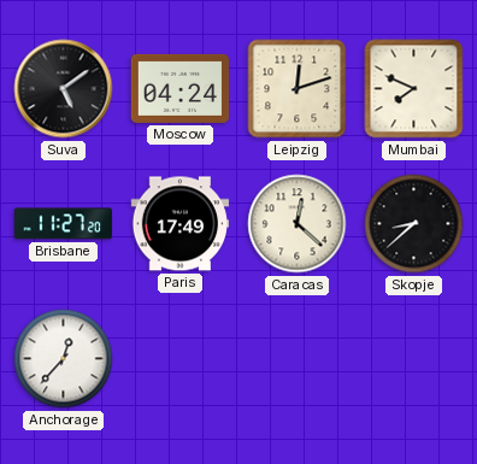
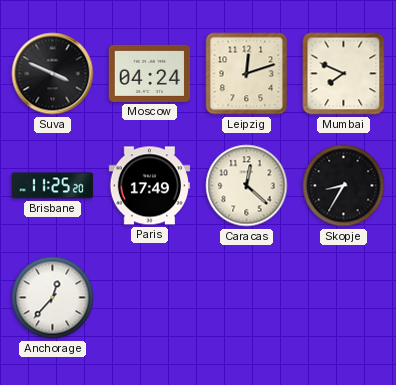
Suva: 5:09 -> 3:49 (53, 74)
Brisbane: 11:27 -> 11:25 (52, 186)
Skopje: 8:38 -> 8:35 (344, 186)
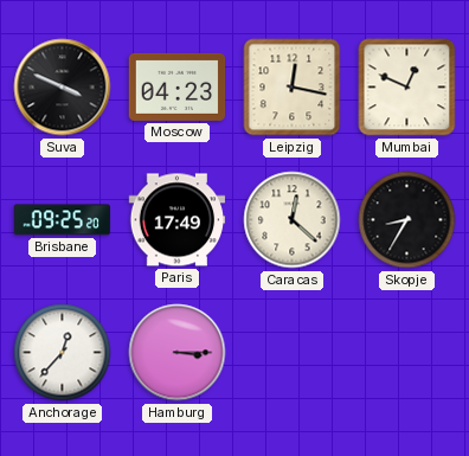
Moscow: 04:24 -> 04:23 (178, 86)
Leipzig: 12:12 -> 12:17 (293, 88)
Mumbai: 7:49 -> 12:49 (407, 88)
Brisbane: 11:25 -> 09:25 (62, 220)
Hamburg: none -> 3:15 (178, 353)
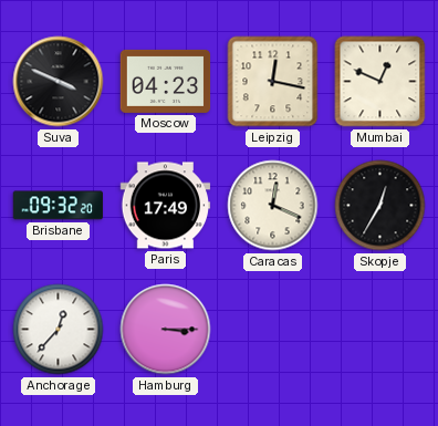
Brisbane: 09:25 -> 09:32 (58, 206)
Caracas: 12:22 -> 12:19 (273, 206)
Skopje: 8:35 -> 12:35 (380, 206)
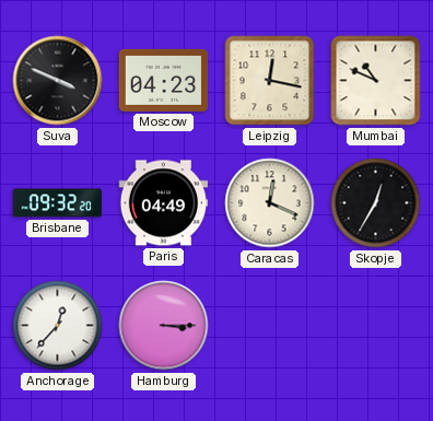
Mumbai: 12:49 -> 10:49 (376, 81)
Paris: 17:49 -> 04:49 (164, 203)
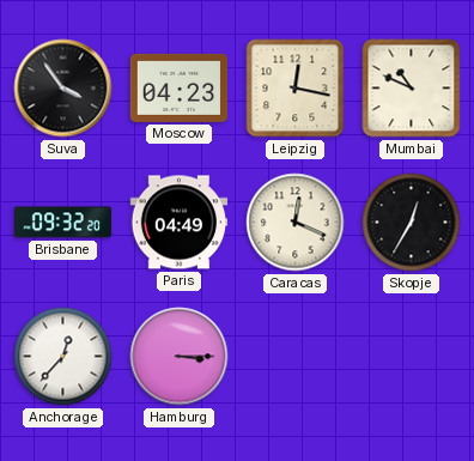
Suva: 3:49 -> 3:54 (63, 89)
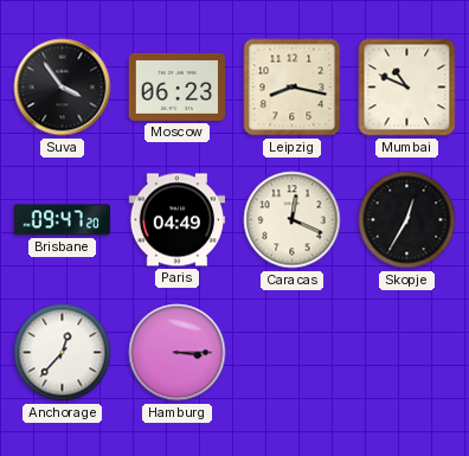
Moscow: 04:23 -> 06:23 (178, 86)
Leipzig: 12:17 -> 8:17 (293, 88)
Brisbane: 09:32 -> 09:47 (62, 220)
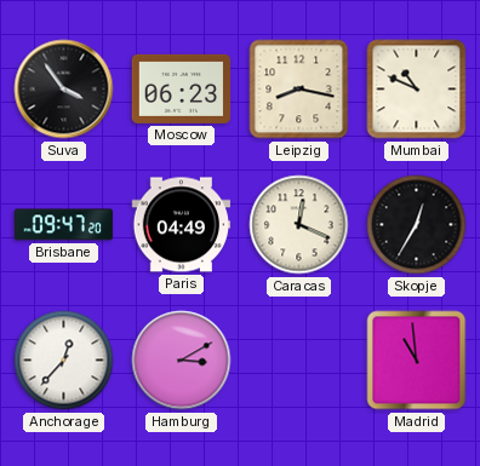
Hamburg: 3:15 -> 3:10 (182, 361)
Madrid: none -> 10:59 (417, 361)
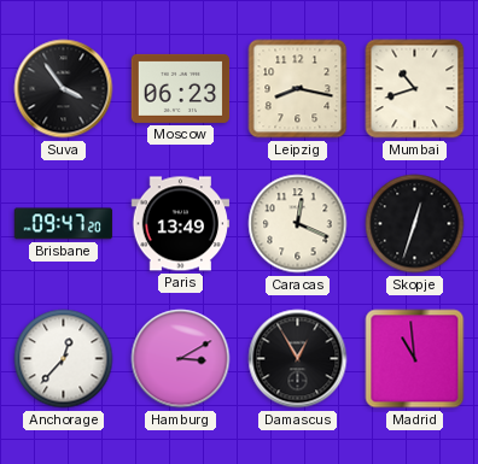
Mumbai: 10:49 -> 10:42 (415, 89)
Paris: 04:49 -> 13:49 (181, 224)
Skopje: 12:35 -> 12:33 (415, 224)
Damascus: none -> 12:55 (298, 359)
